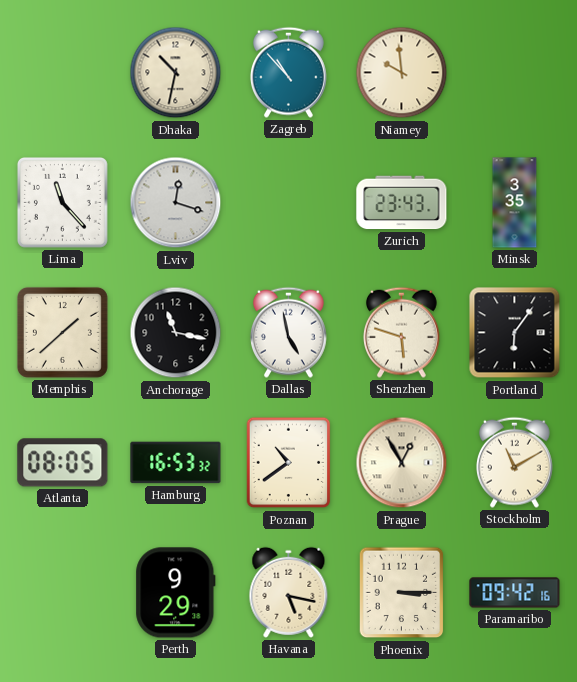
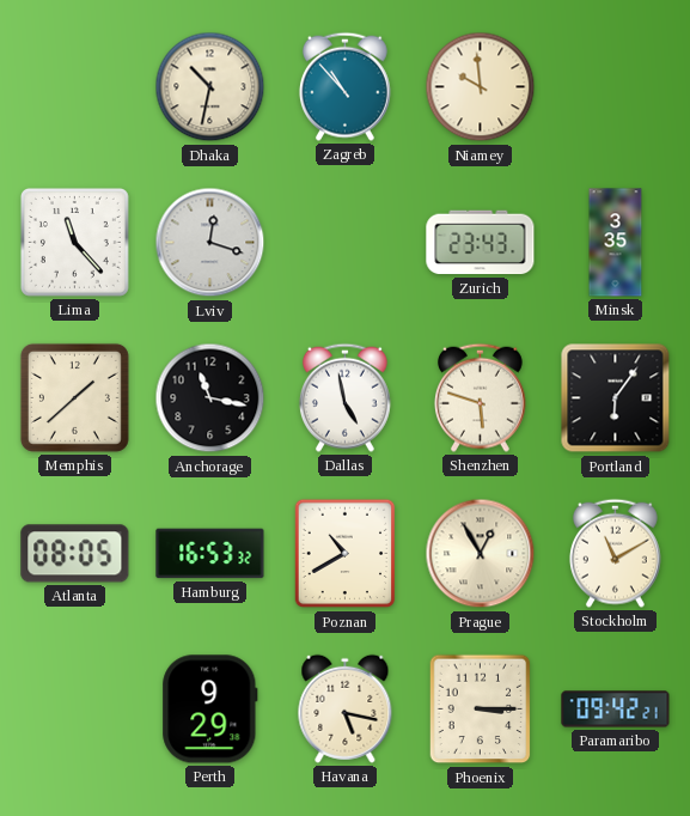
Poznan: 10:39 -> 10:40 (346, 554)
Paramaribo: 09:42:16 -> 09:42:21 (616, 710)
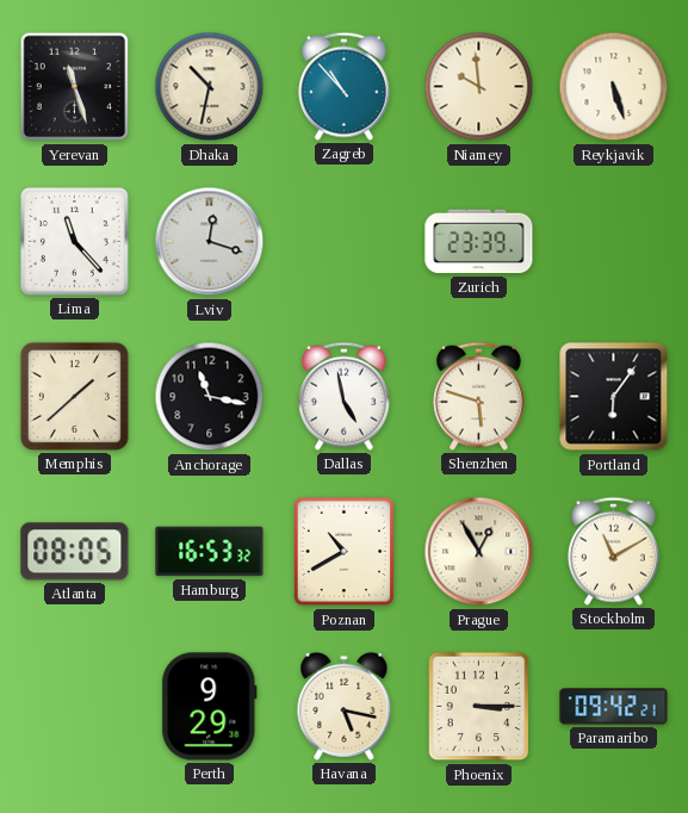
Yerevan: none -> 11:27 (75, 87)
Reykjavik: none -> 5:27 (614, 87)
Zurich: 23:43 -> 23:39 (479, 242)
Minsk: 3:35 -> none (616, 243)
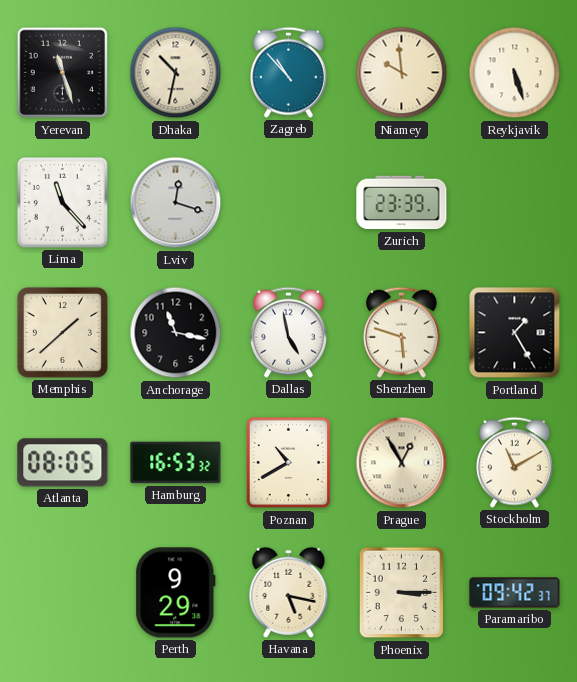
Portland: 6:06 -> 1:25 (515, 333)
Paramaribo: 09:42:21 -> 09:42:37 (515, 593)
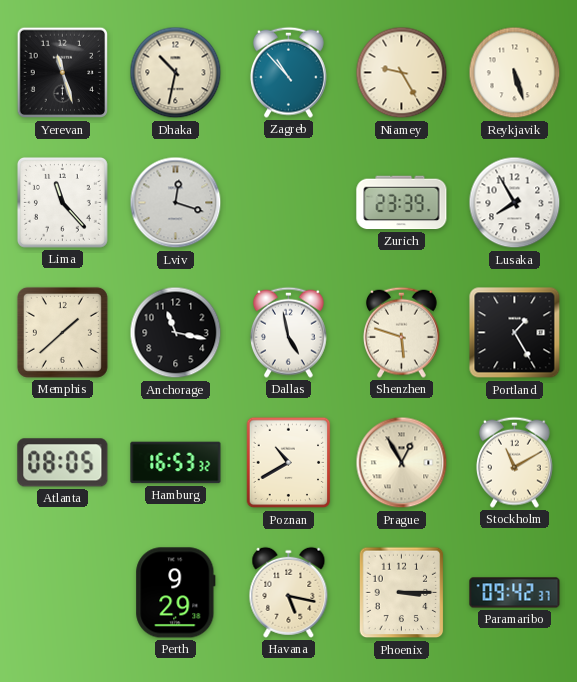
Niamey: 9:59 -> 9:25 (402, 73)
Lusaka: none -> 7:55 (515, 203)
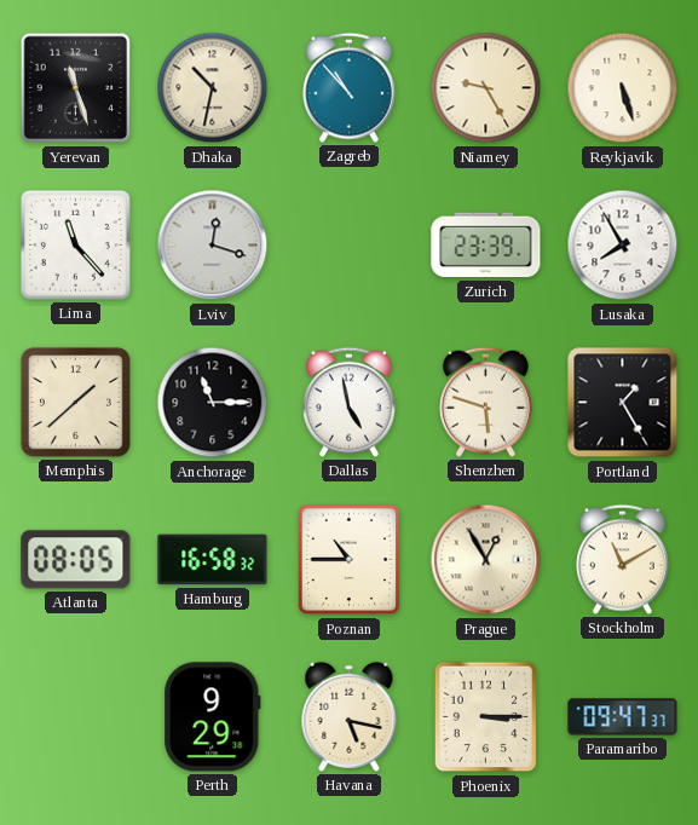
Anchorage: 11:17 -> 11:15 (213, 403)
Hamburg: 16:53 -> 16:58 (213, 560)
Poznan: 10:40 -> 10:45 (350, 560)
Paramaribo: 09:42 -> 09:47 (623, 717)
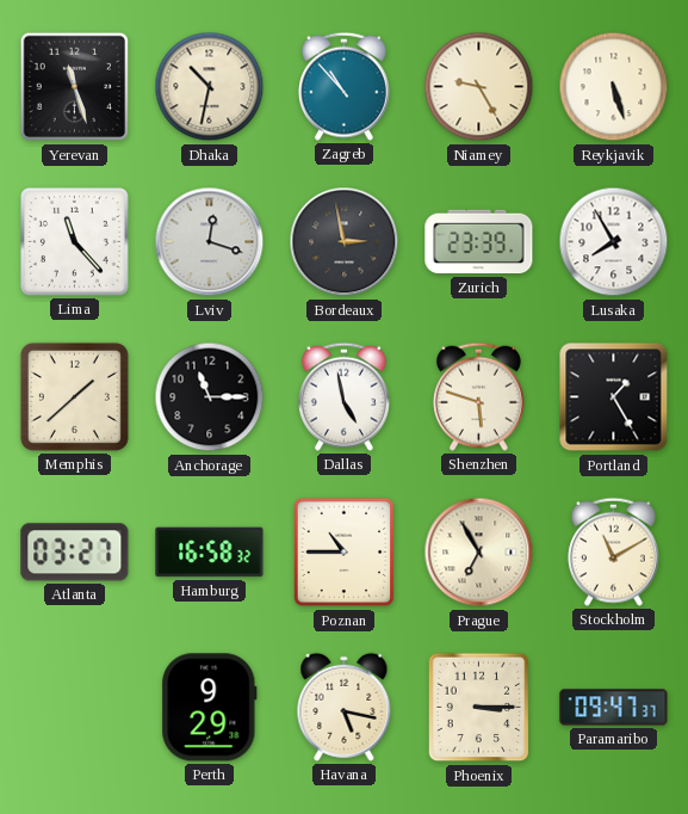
Bordeaux: none -> 2:58 (345, 242)
Atlanta: 08:05 -> 03:27 (75, 553)
Prague: 12:55 -> 6:55 (479, 553)
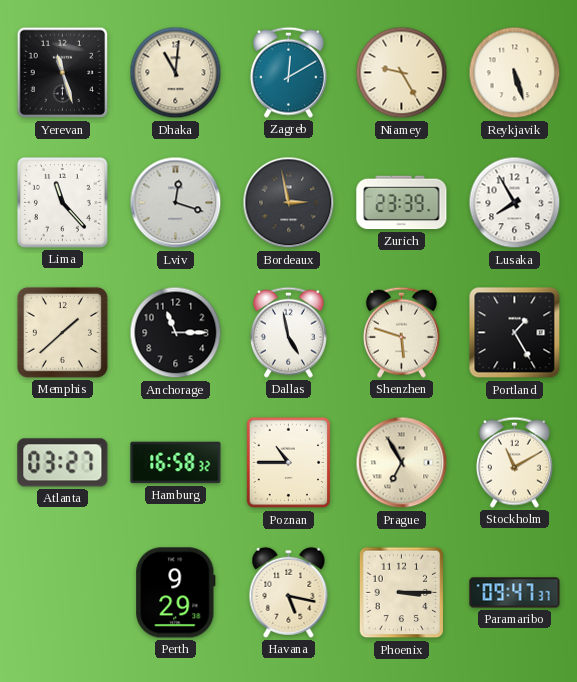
Dhaka: 10:32 -> 11:01 (176, 73)
Zagreb: 10:53 -> 12:10 (288, 72)
